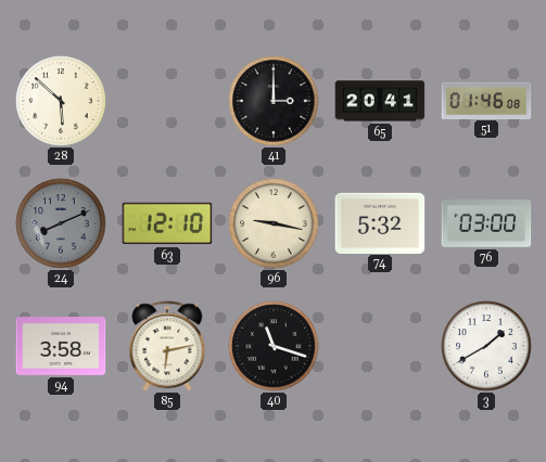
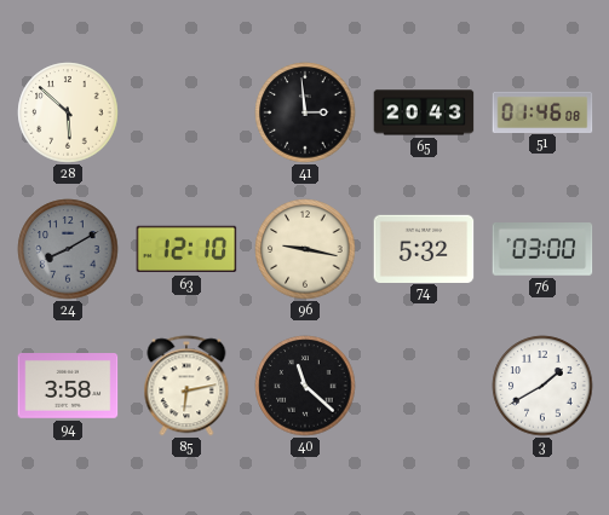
41: 3:00 -> 2:59 (305, 112)
65: 20:41 -> 20:43 (424, 112)
24: 8:11 -> 8:10 (68, 249)
40: 11:18 -> 11:22 (305, 386)
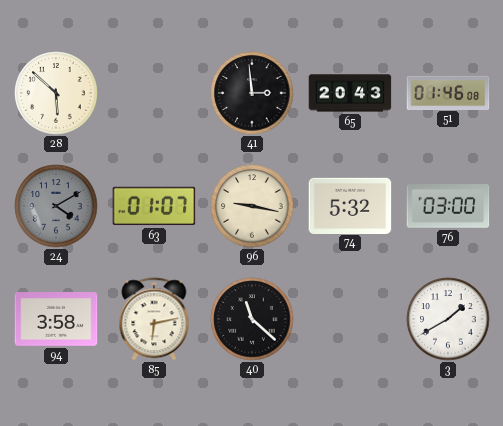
24: 8:10 -> 4:10 (56, 206)
63: 12:10 -> 01:07 (154, 206)
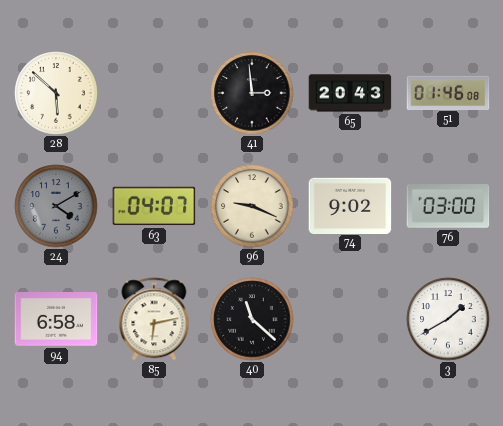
63: 01:07 -> 04:07 (154, 206)
96: 9:17 -> 9:19 (252, 206)
74: 5:32 -> 9:02 (350, 205)
94: 3:58 -> 6:58 (56, 320)
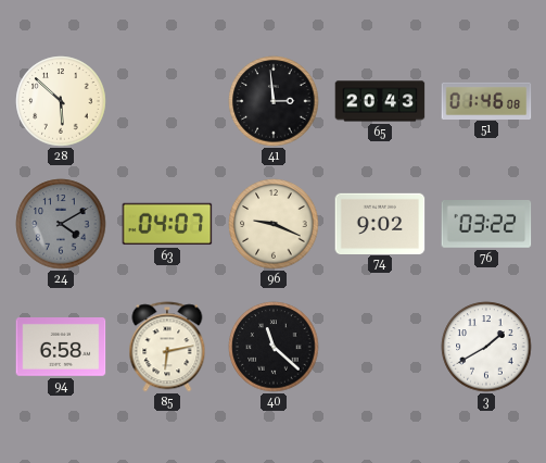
76: 03:00 -> 03:22 (486, 225)
